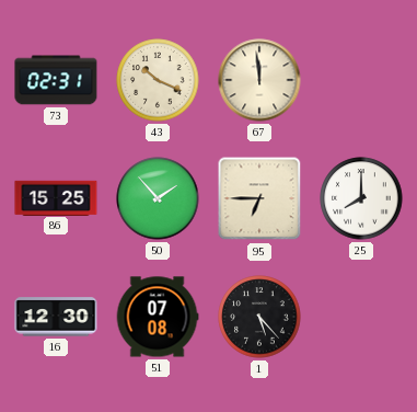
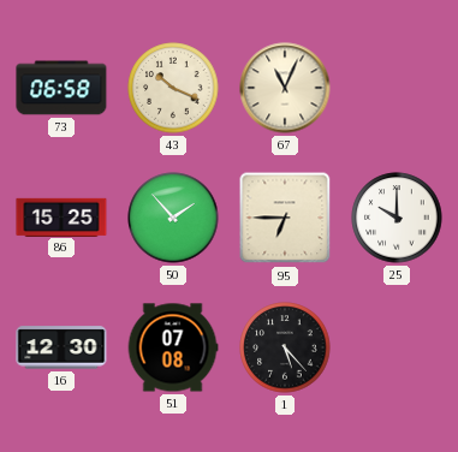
73: 02:31 -> 06:58 (61, 88)
67: 11:59 -> 11:04 (285, 88)
25: 8:00 -> 10:00 (397, 218)
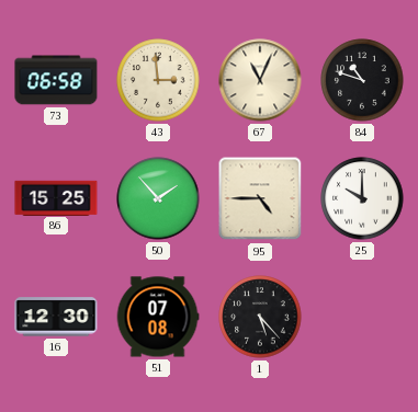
43: 10:19 -> 2:59 (158, 80)
84: none -> 10:48 (362, 80)
95: 6:45 -> 4:45 (260, 198)
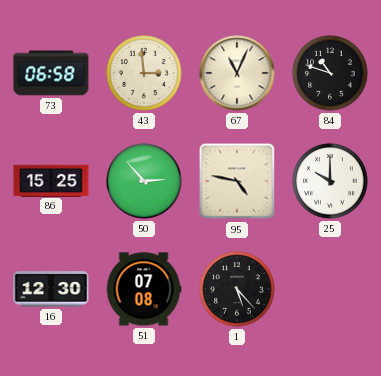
50: 1:53 -> 2:53 (144, 181)
95: 4:45 -> 4:47 (237, 181)
